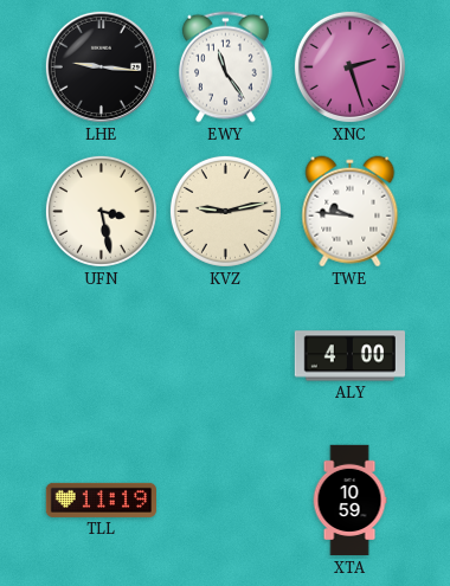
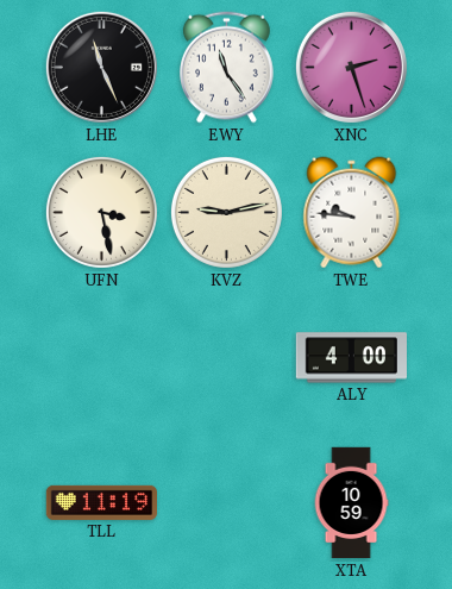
LHE: 9:16 -> 11:26 (101, 67)
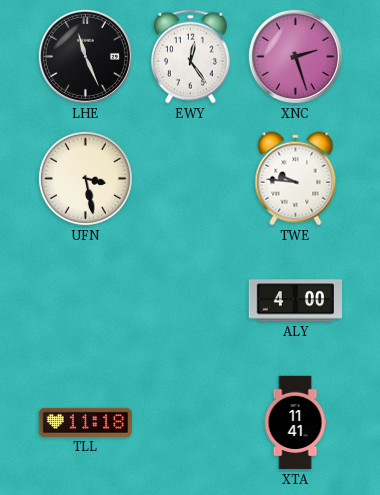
EWY: 11:24 -> 12:24 (191, 57)
KVZ: 9:13 -> none (226, 212)
TLL: 11:19 -> 11:18 (85, 422)
XTA: 10:59 -> 11:41 (295, 423)
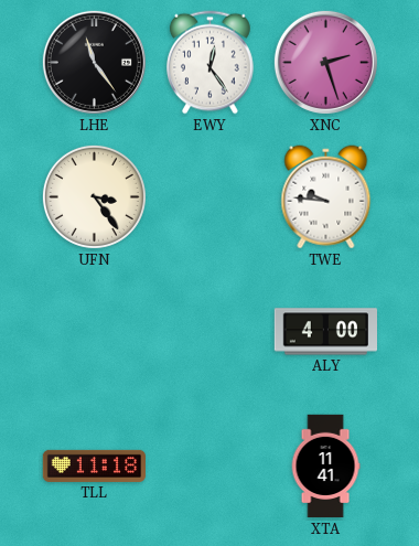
LHE: 11:26 -> 11:24 (94, 62)
UFN: 3:28 -> 3:24 (94, 196)
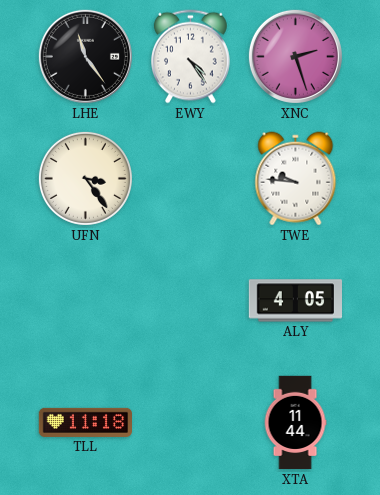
EWY: 12:24 -> 4:24 (191, 57)
ALY: 4:00 -> 4:05 (295, 301)
XTA: 11:41 -> 11:44 (295, 423)
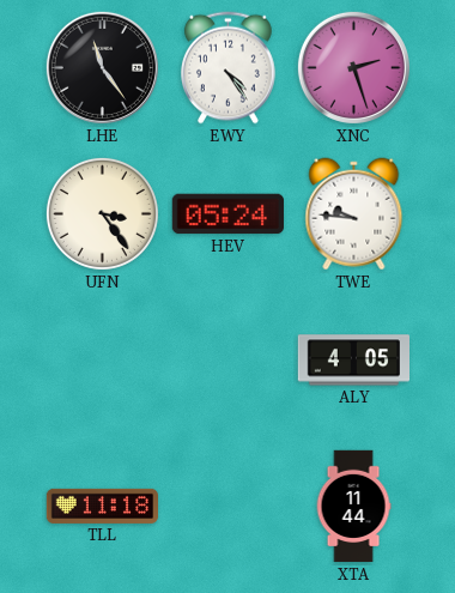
HEV: none -> 05:24 (227, 214)
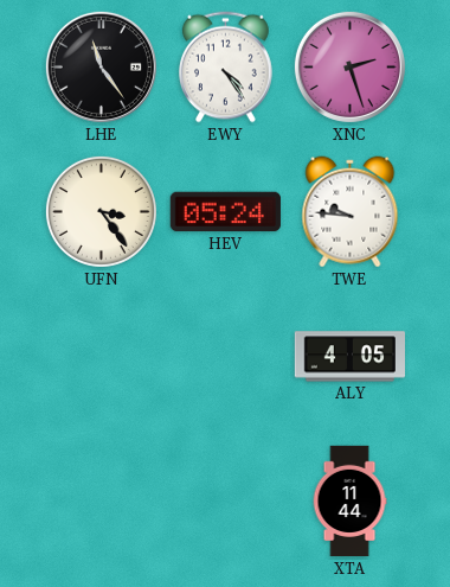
TLL: 11:18 -> none (102, 506)
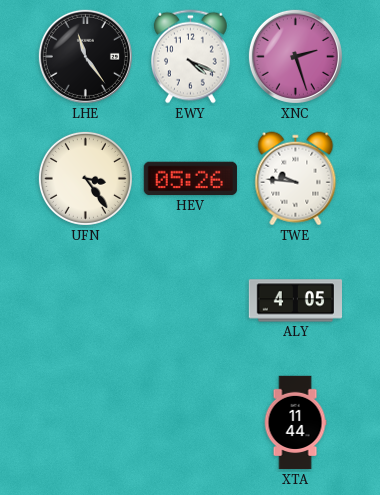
EWY: 4:24 -> 4:19 (191, 57)
HEV: 05:24 -> 05:26 (190, 179)
